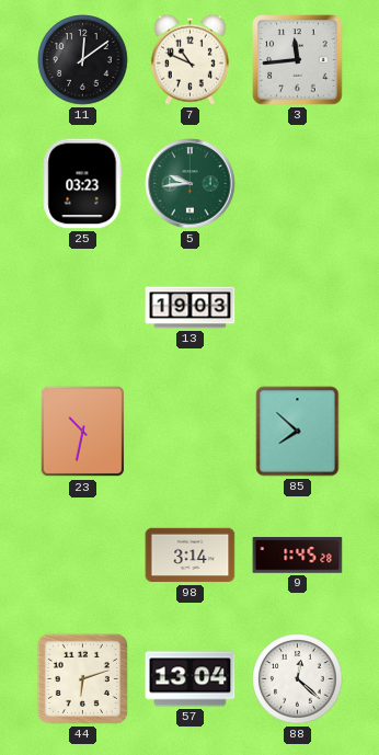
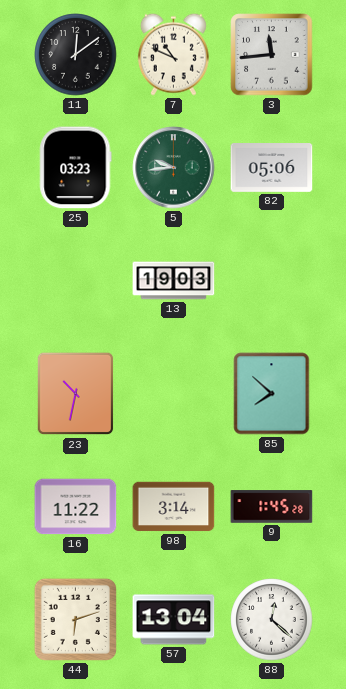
82: none -> 05:06 (272, 168)
16: none -> 11:22 (76, 507)
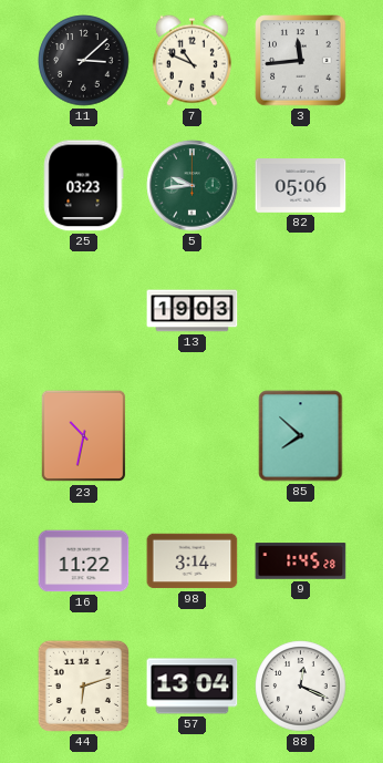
11: 12:09 -> 3:08 (84, 61)
88: 12:22 -> 12:19 (301, 687)
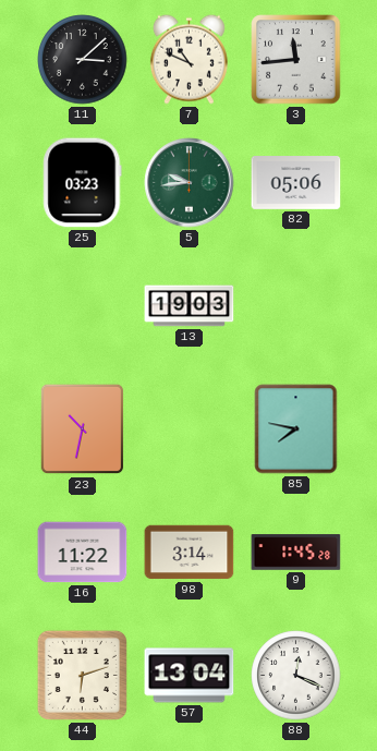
85: 7:52 -> 7:47 (296, 429)
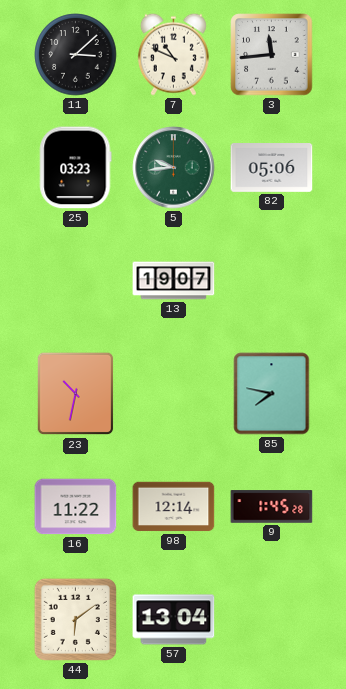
13: 19:03 -> 19:07 (174, 281)
98: 3:14 -> 12:14 (174, 507)
44: 6:12 -> 6:09 (75, 619)
88: 12:19 -> none (296, 676)
